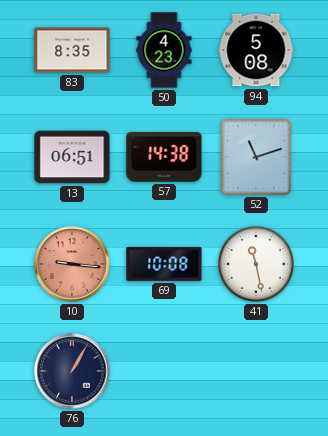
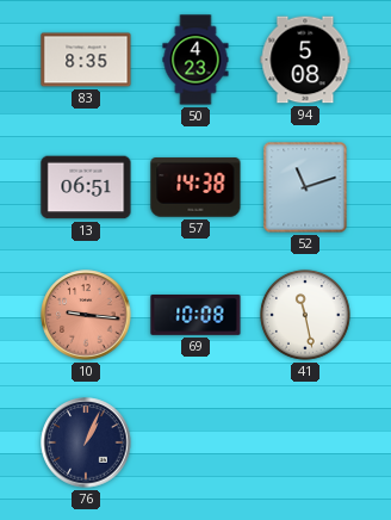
76: 1:05 -> 1:04 (86, 442)
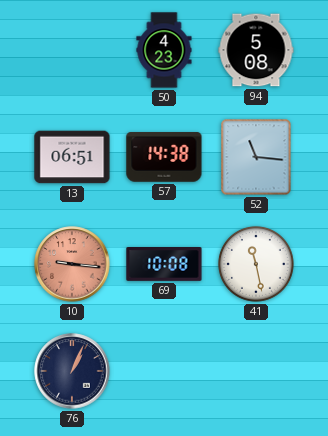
83: 8:35 -> none (86, 60)
52: 11:12 -> 11:16 (256, 157)
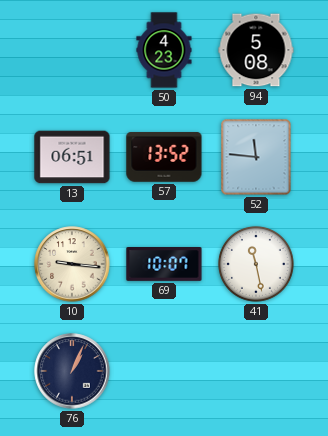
57: 14:38 -> 13:52 (164, 157)
52: 11:16 -> 11:46 (256, 157)
10 dial: salmon -> cream (72, 264)
69: 10:08 -> 10:07 (164, 265)
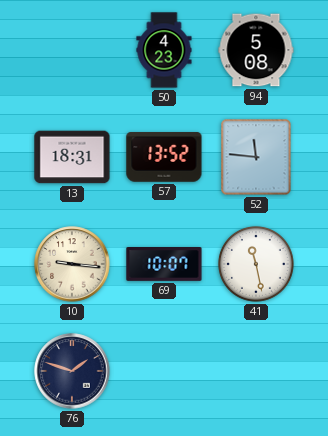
13: 06:51 -> 18:31 (72, 157)
76: 1:04 -> 1:48 (72, 371)
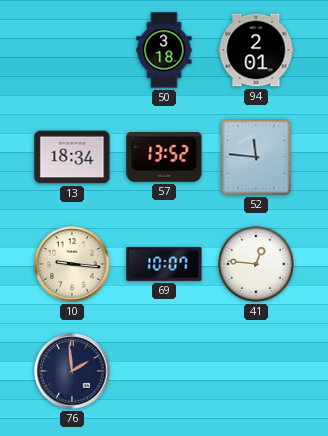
50: 4:23 -> 3:18 (164, 50)
94: 5:08 -> 2:01 (256, 50)
13: 18:31 -> 18:34 (72, 157)
41: 11:28 -> 12:46 (256, 264)
76: 1:48 -> 1:59 (72, 371)
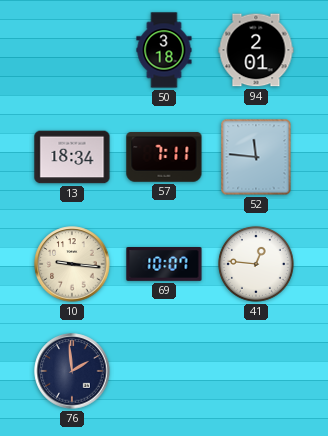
57: 13:52 -> 7:11 (164, 157)
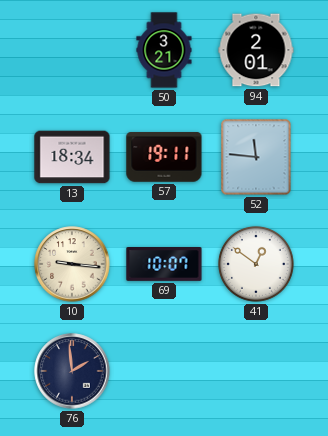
50: 3:18 -> 3:21 (164, 50)
57: 7:11 -> 19:11 (164, 157)
41: 12:46 -> 12:51 (256, 264)
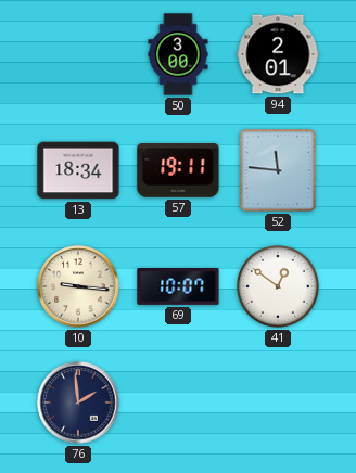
50: 3:21 -> 3:00 (178, 54)
